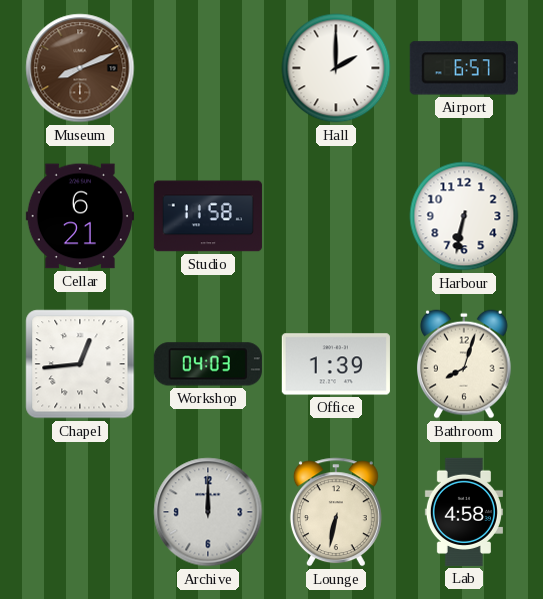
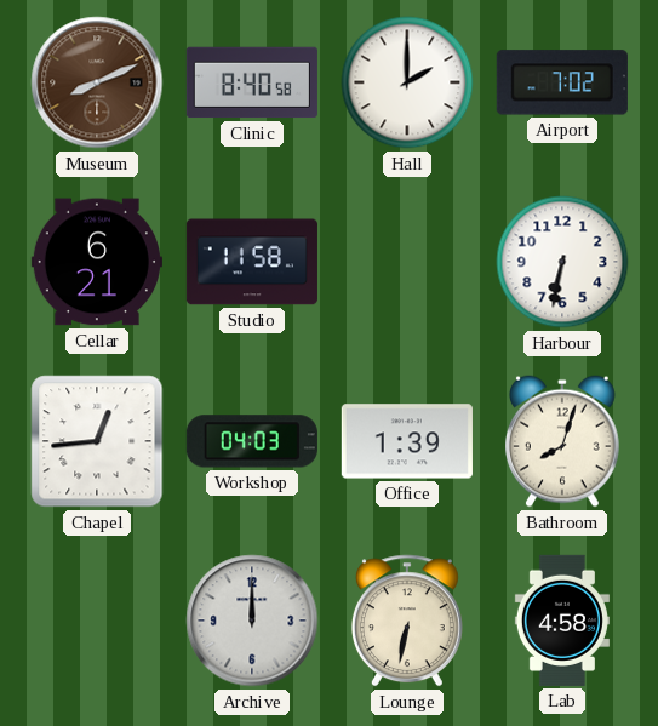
Clinic: none -> 8:40 (252, 82)
Airport: 6:57 -> 7:02 (562, 82)
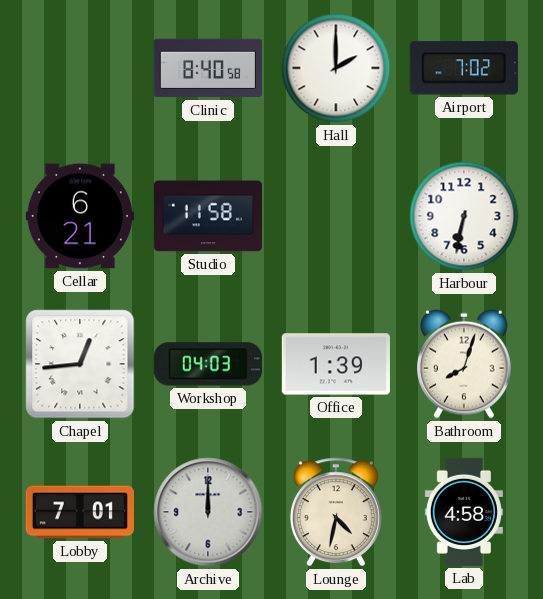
Museum: 8:11 -> none (97, 82)
Lobby: none -> 7:01 (80, 512)
Lounge: 6:32 -> 4:32 (336, 512)
